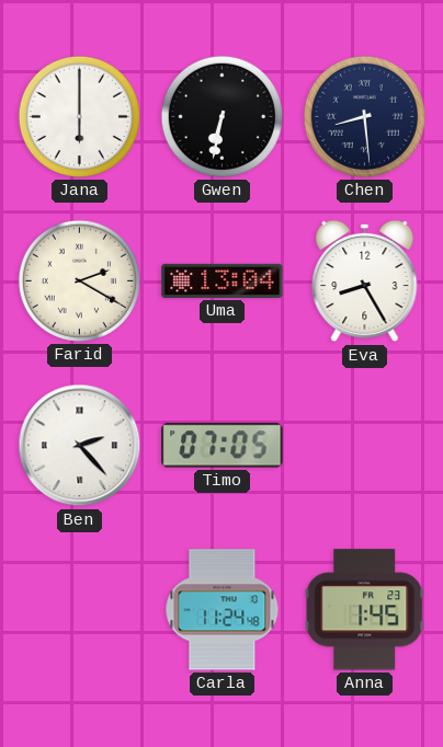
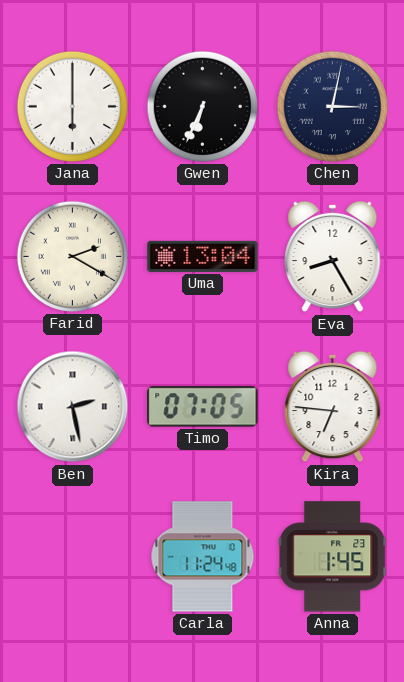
Gwen: 6:32 -> 6:34 (202, 106)
Chen: 8:29 -> 3:02 (332, 106)
Ben: 2:23 -> 2:28 (73, 407)
Kira: none -> 6:46 (333, 407)
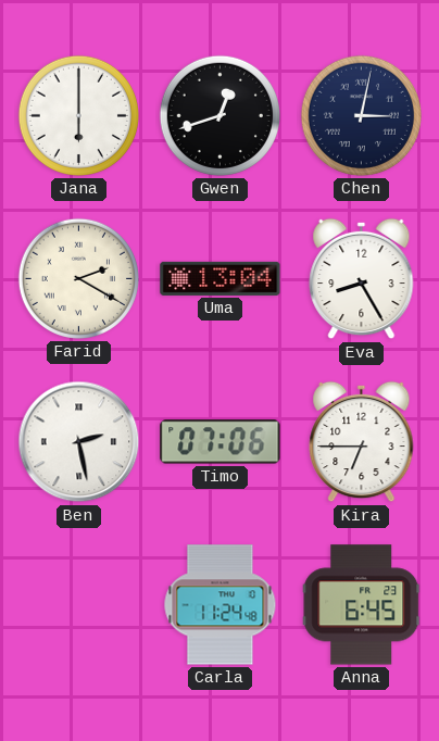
Gwen: 6:34 -> 12:42 (220, 115)
Timo: 07:05 -> 07:06 (221, 442)
Kira: 6:46 -> 6:45 (362, 442)
Anna: 1:45 -> 6:45 (362, 605)
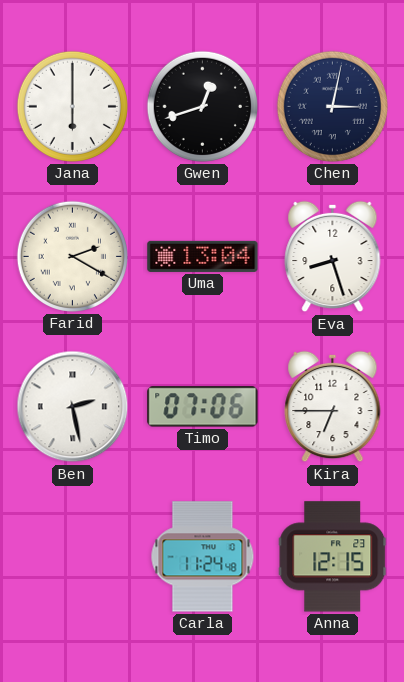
Eva: 8:25 -> 8:27 (333, 257)
Anna: 6:45 -> 12:15 (333, 557)
